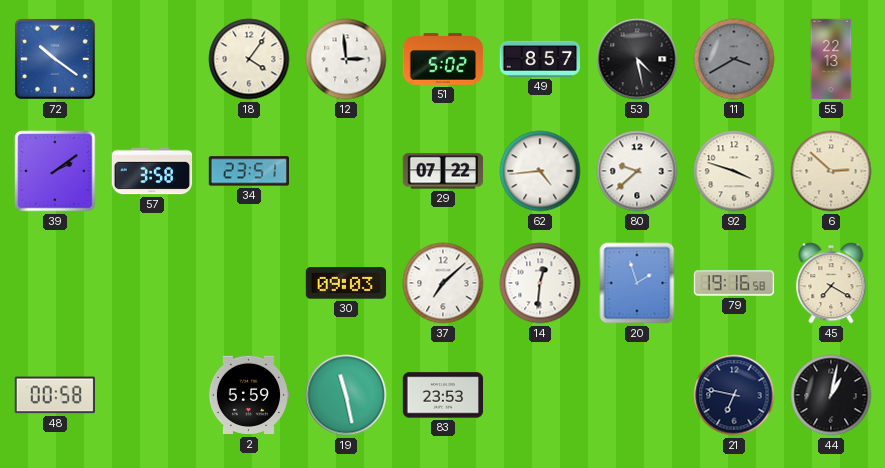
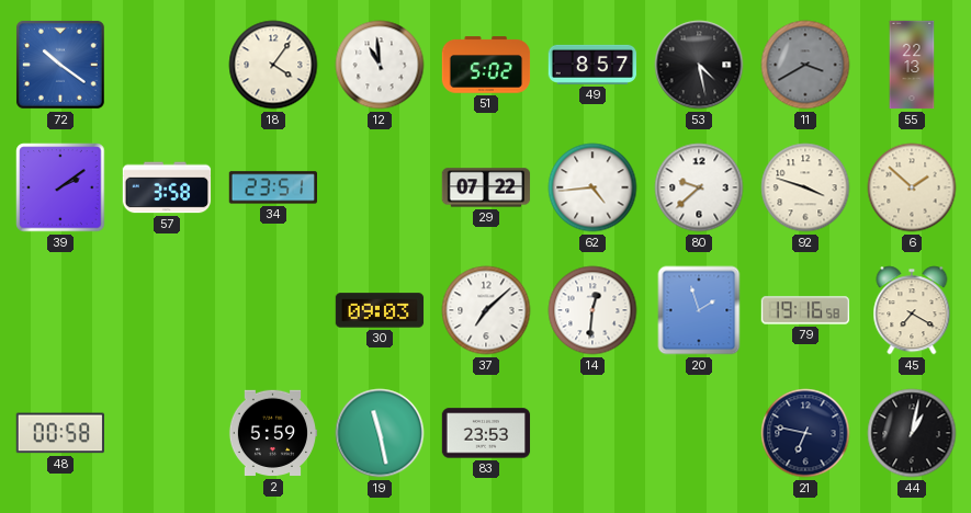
12: 2:59 -> 10:59 (380, 65)
6: 2:52 -> 1:52 (912, 187)
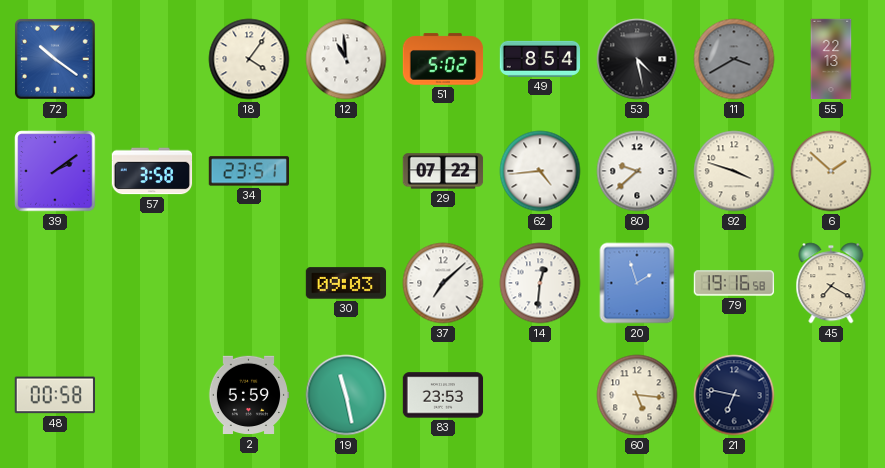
49: 8:57 -> 8:54 (540, 59)
60: none -> 5:16 (637, 395)
44: 1:02 -> none (912, 433)
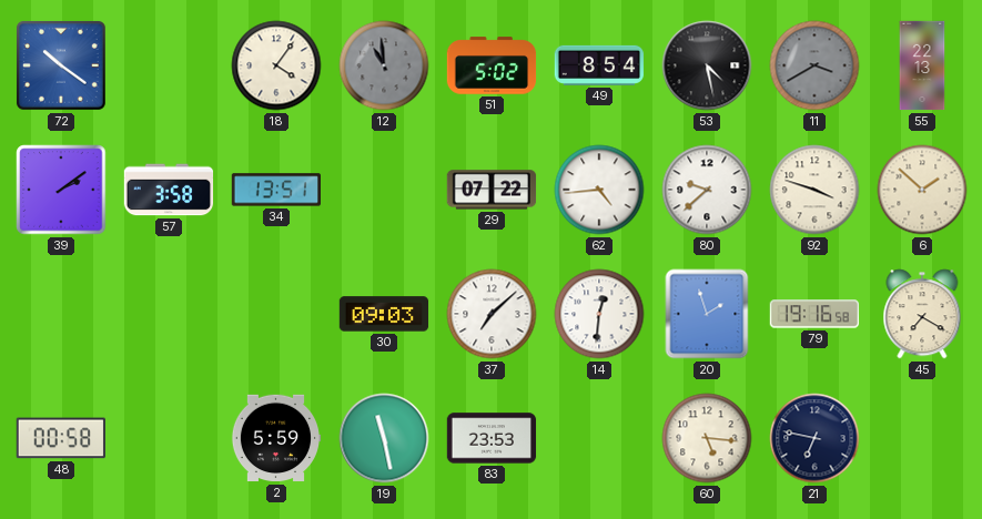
12 dial: white -> grey (384, 65)
34: 23:51 -> 13:51 (275, 190)
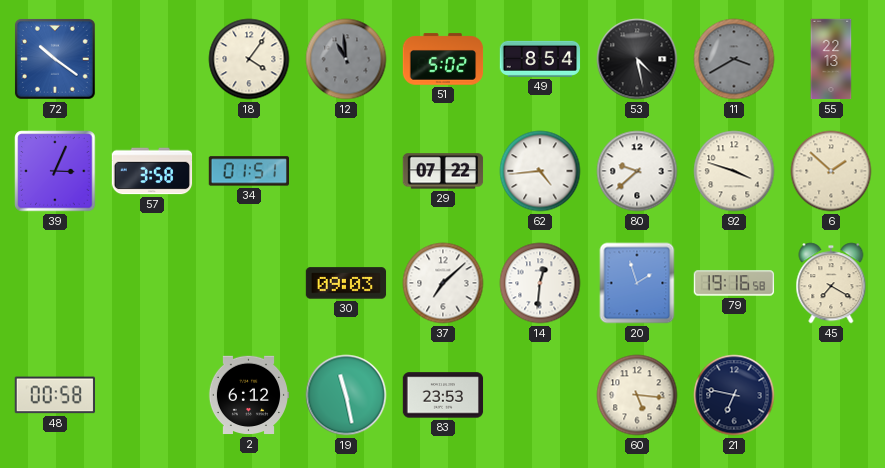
39: 2:09 -> 3:04 (55, 171)
34: 13:51 -> 01:51 (248, 171)
2: 5:59 -> 6:12 (249, 395)
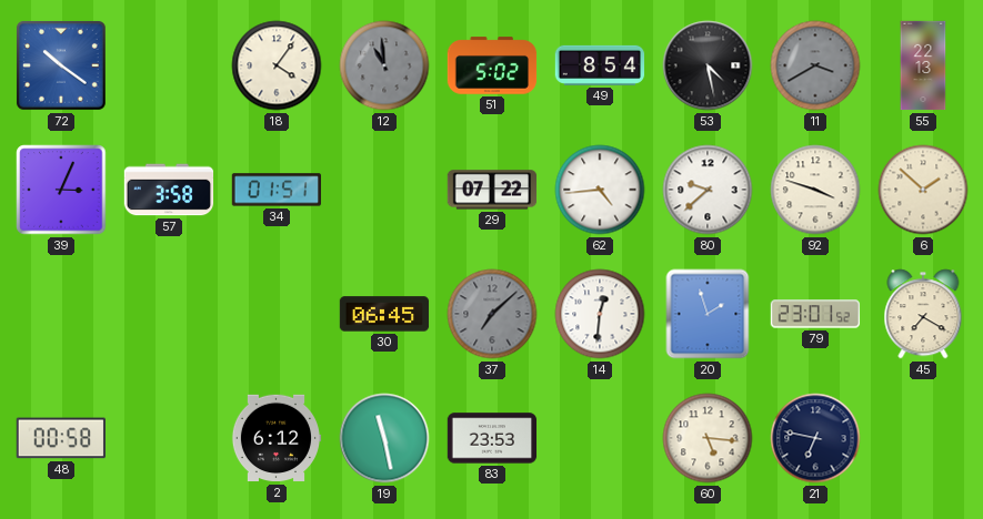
30: 09:03 -> 06:45 (384, 314)
37 dial: white -> grey (492, 314)
79: 19:16 -> 23:01 (815, 314)
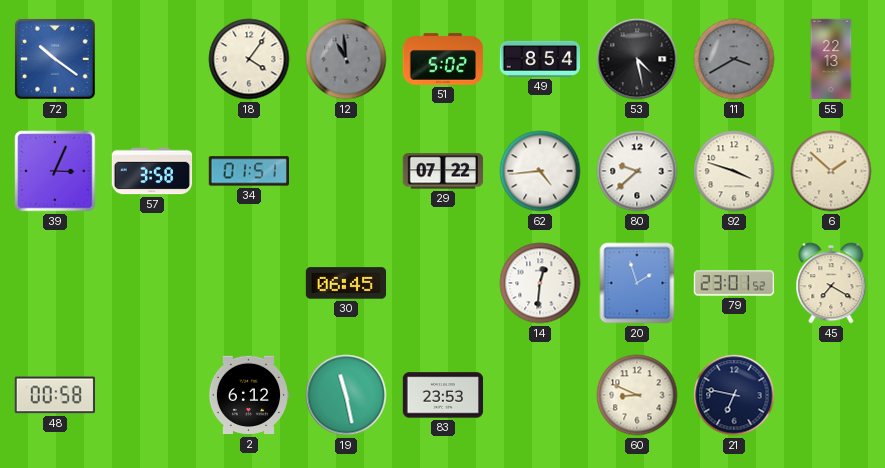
37: 7:08 -> none (492, 314)
60: 5:16 -> 8:49 (637, 395)
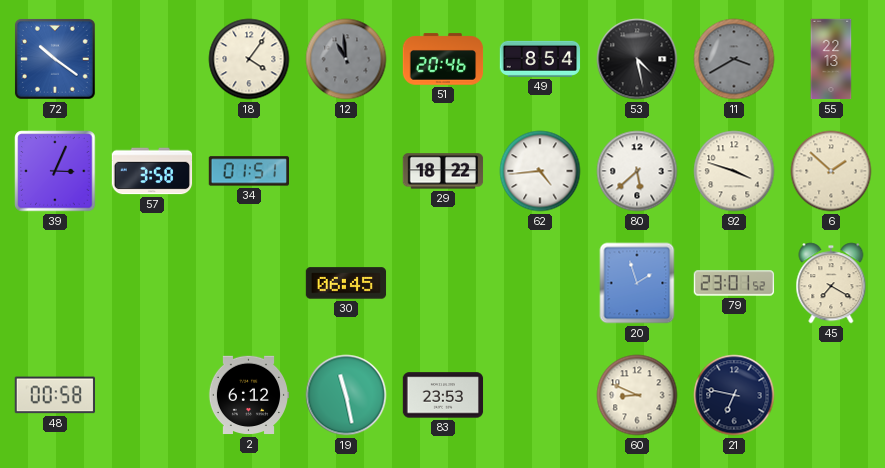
51: 5:02 -> 20:46 (443, 59)
29: 07:22 -> 18:22 (443, 171)
80: 9:38 -> 5:38 (637, 171)
14: 12:31 -> none (540, 283)
